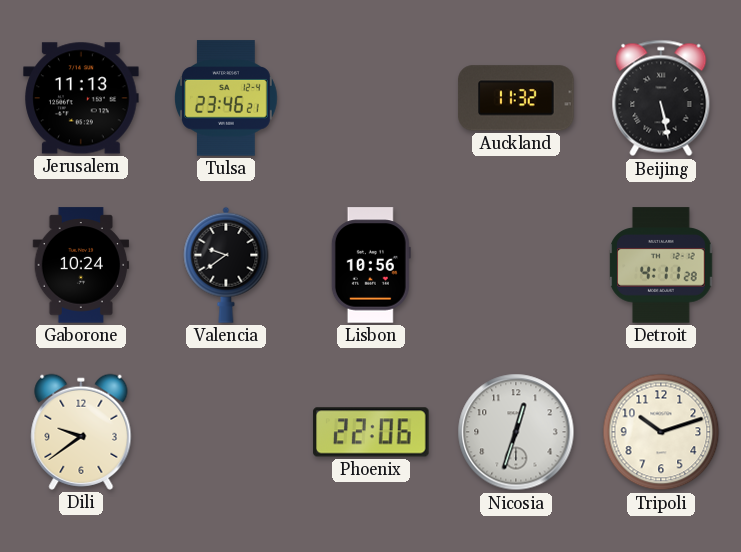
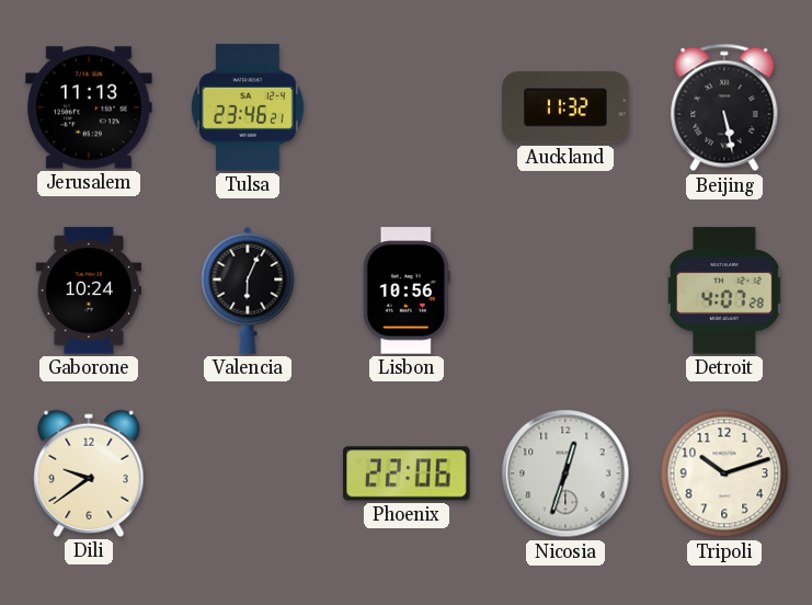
Valencia: 9:39 -> 6:04 (248, 290)
Detroit: 4:11 -> 4:07 (724, 290)
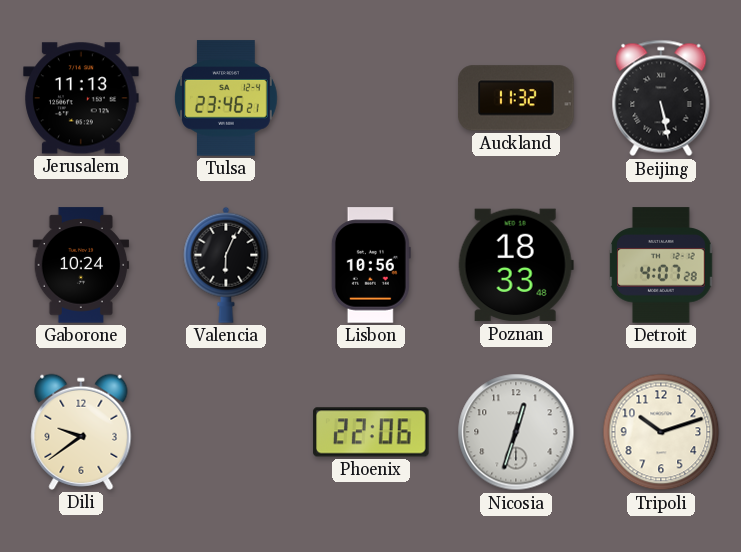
Poznan: none -> 18:33 (516, 265)
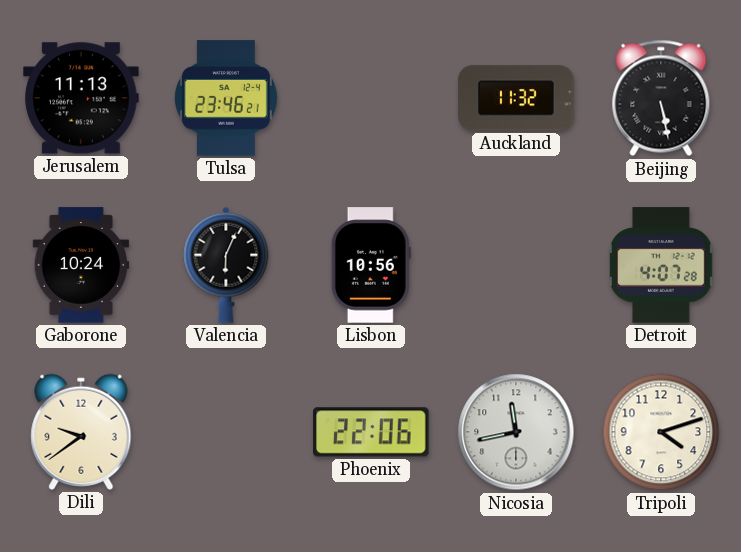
Poznan: 18:33 -> none (516, 265)
Nicosia: 12:33 -> 11:43 (516, 432)
Tripoli: 10:12 -> 4:12 (661, 432)
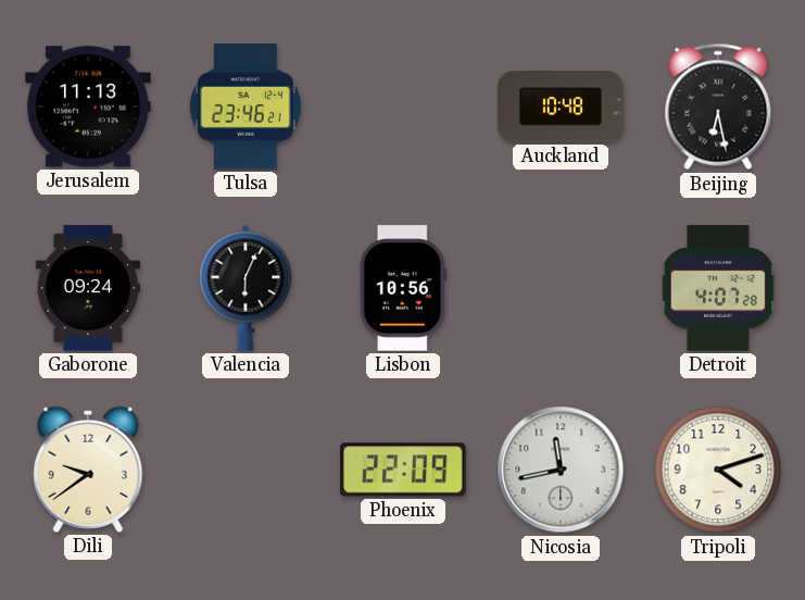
Auckland: 11:32 -> 10:48 (561, 107)
Beijing: 5:28 -> 6:28 (718, 107)
Gaborone: 10:24 -> 09:24 (88, 288)
Phoenix: 22:06 -> 22:09 (403, 470)
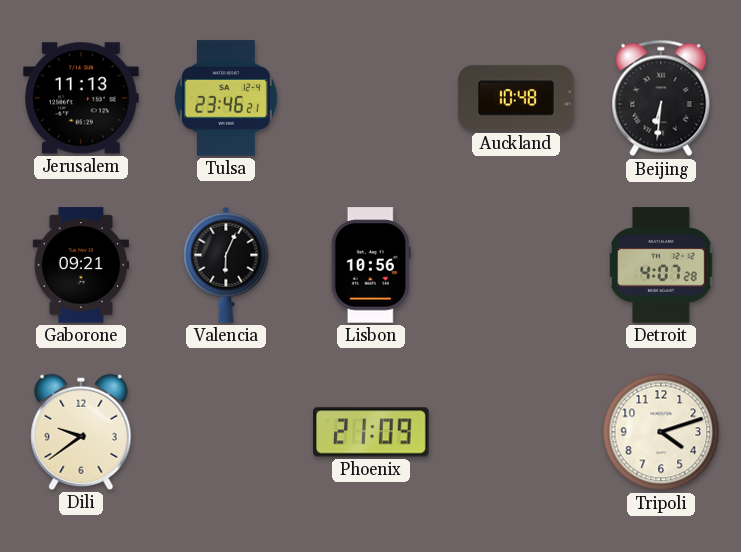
Beijing: 6:28 -> 6:31 (661, 98)
Gaborone: 09:24 -> 09:21 (81, 265)
Phoenix: 22:09 -> 21:09 (371, 432)
Nicosia: 11:43 -> none (561, 470)
